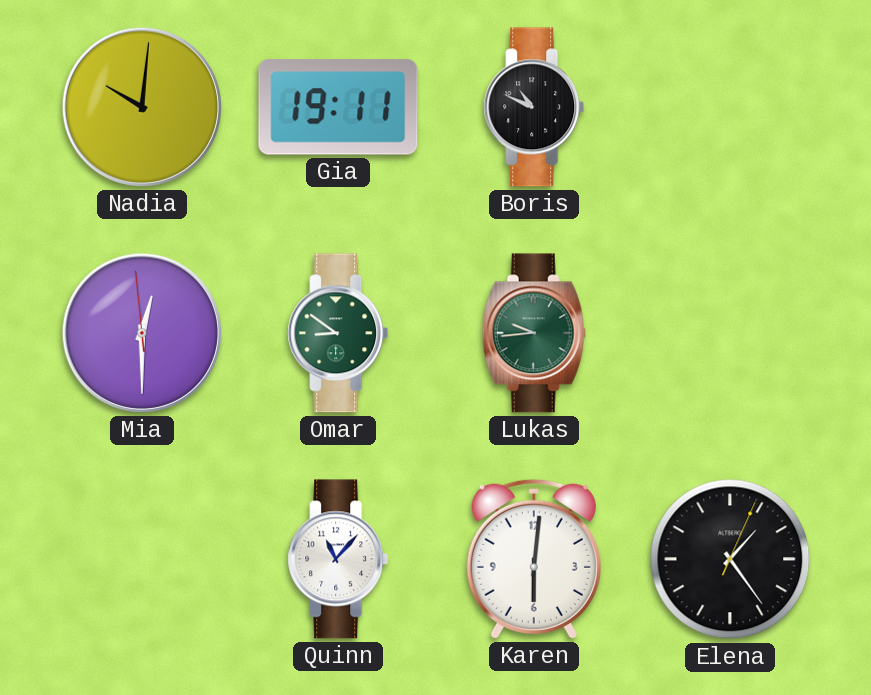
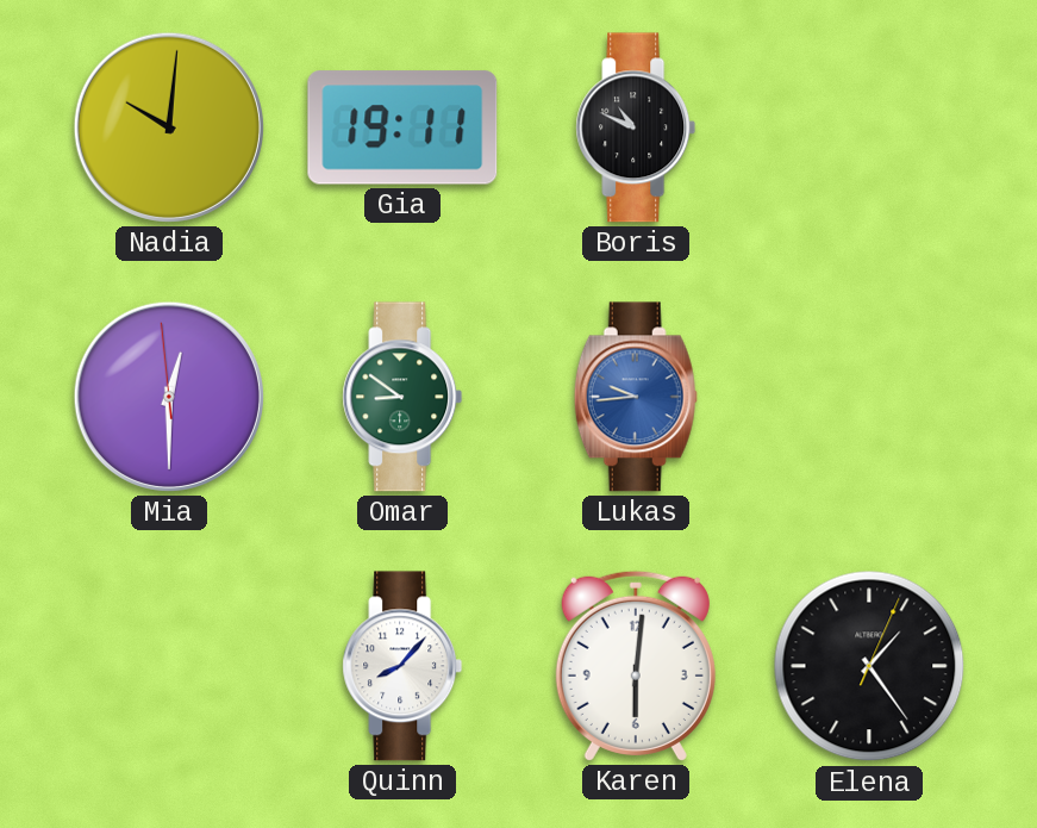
Lukas dial: green -> blue (636, 397)
Quinn: 11:07 -> 8:07 (402, 666)
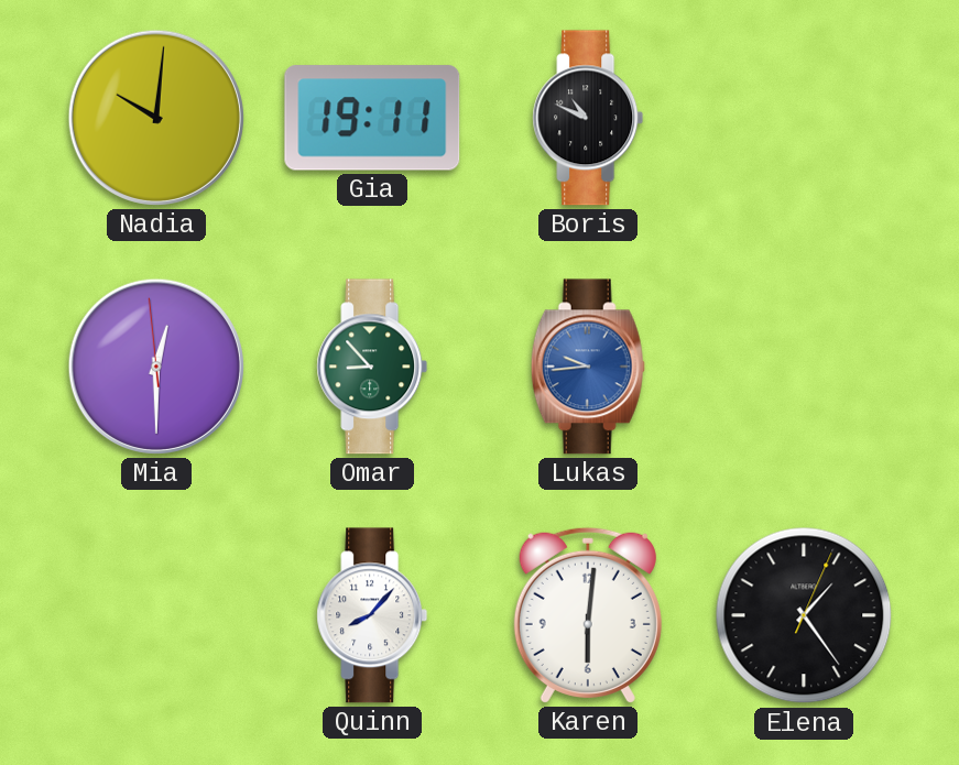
Omar: 8:51 -> 8:53 (372, 367)
